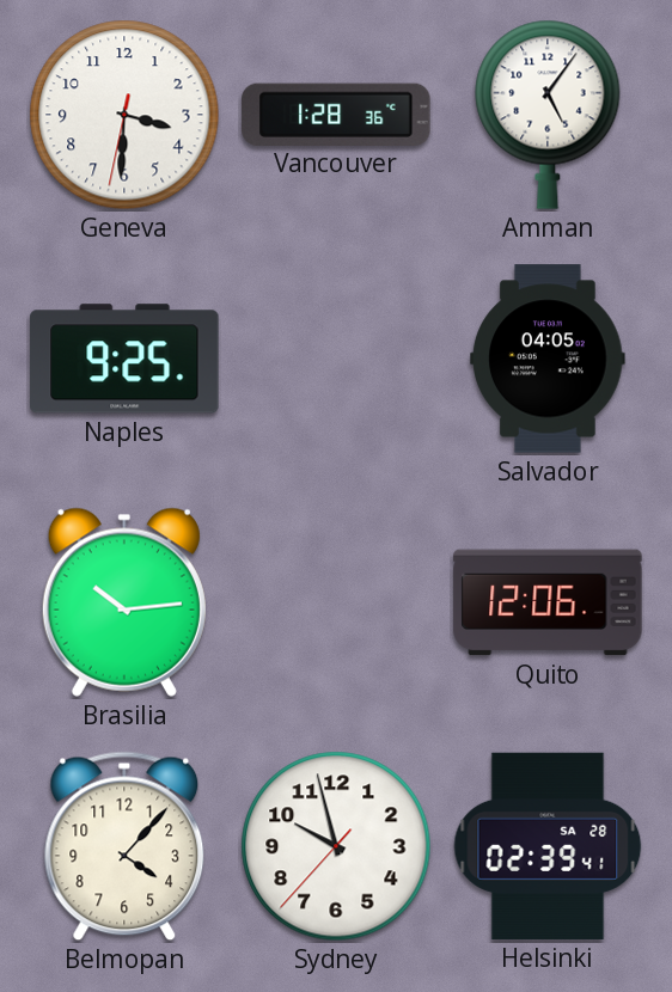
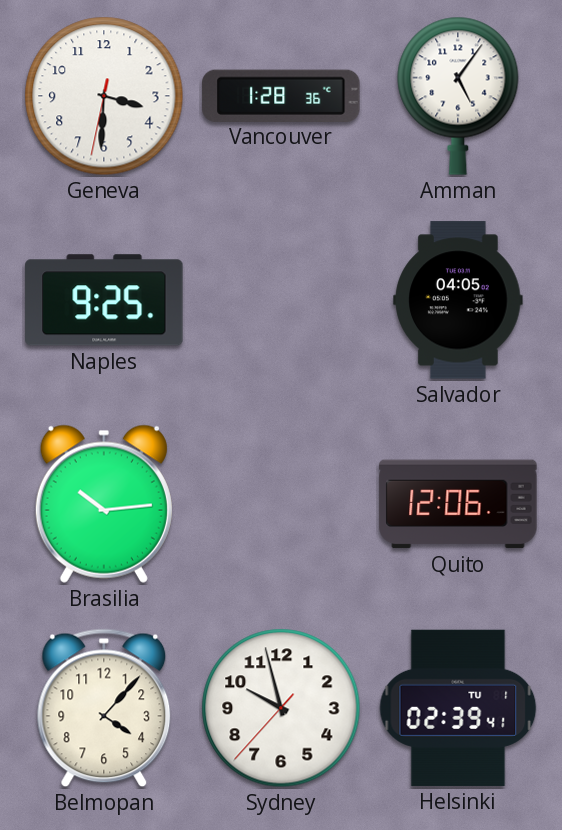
Helsinki date: SA 28 -> TU 1 (458, 708)
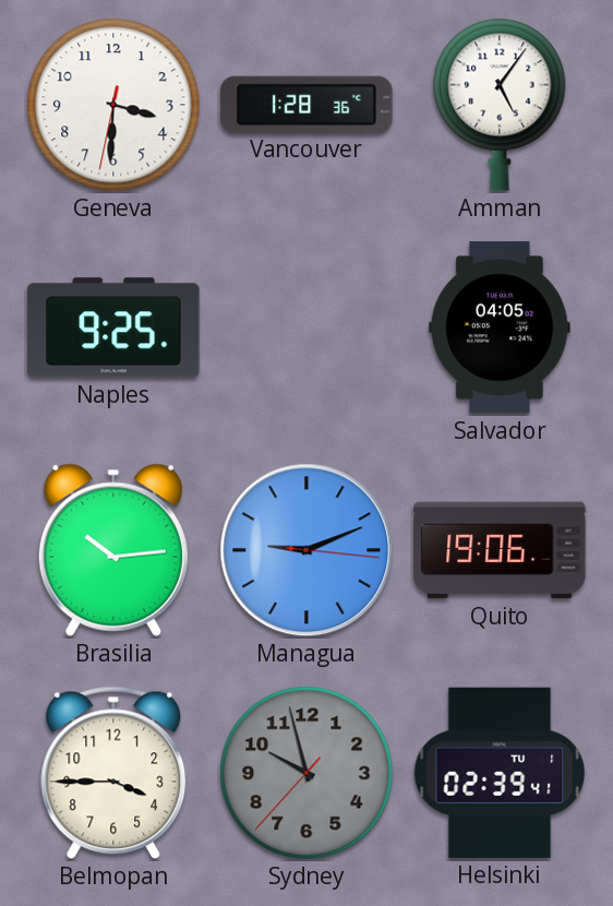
Managua: none -> 9:11 (306, 550)
Quito: 12:06 -> 19:06 (500, 550)
Belmopan: 4:07 -> 3:45 (113, 773)
Sydney dial: white -> grey (306, 773)
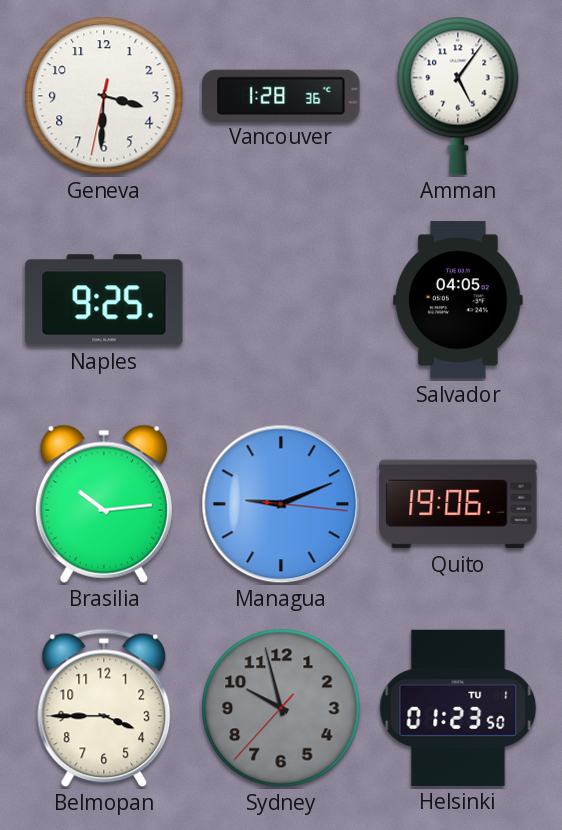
Helsinki: 02:39 -> 01:23 (458, 708)
